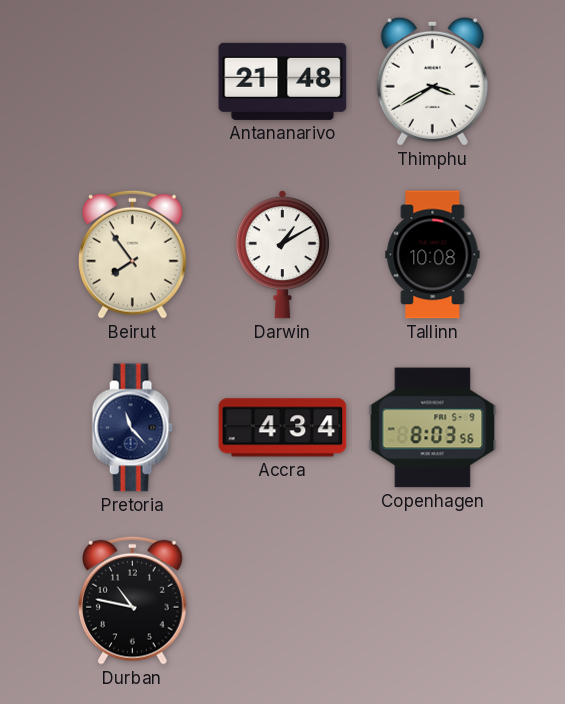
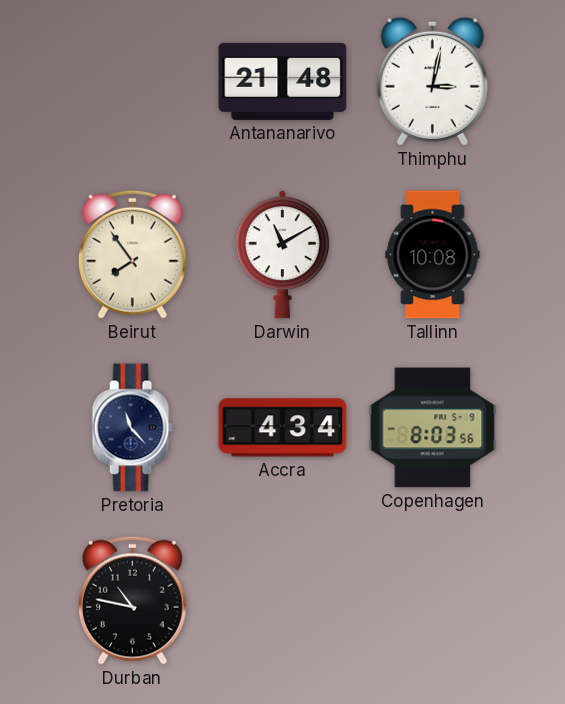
Thimphu: 3:40 -> 3:02 (432, 81)
Darwin: 1:10 -> 11:10 (282, 255)
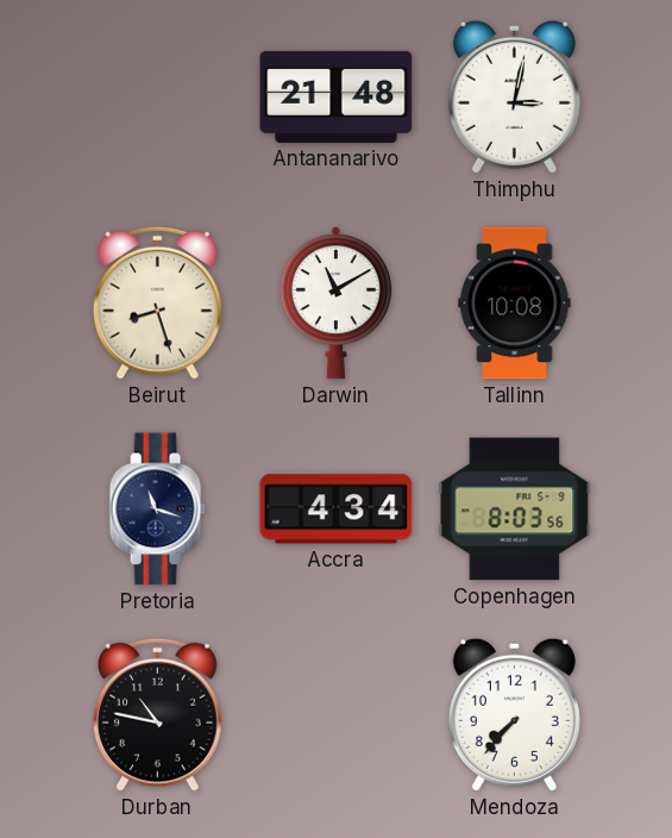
Beirut: 7:54 -> 8:27 (158, 302)
Pretoria: 11:23 -> 11:18 (157, 509)
Mendoza: none -> 7:37 (514, 714)
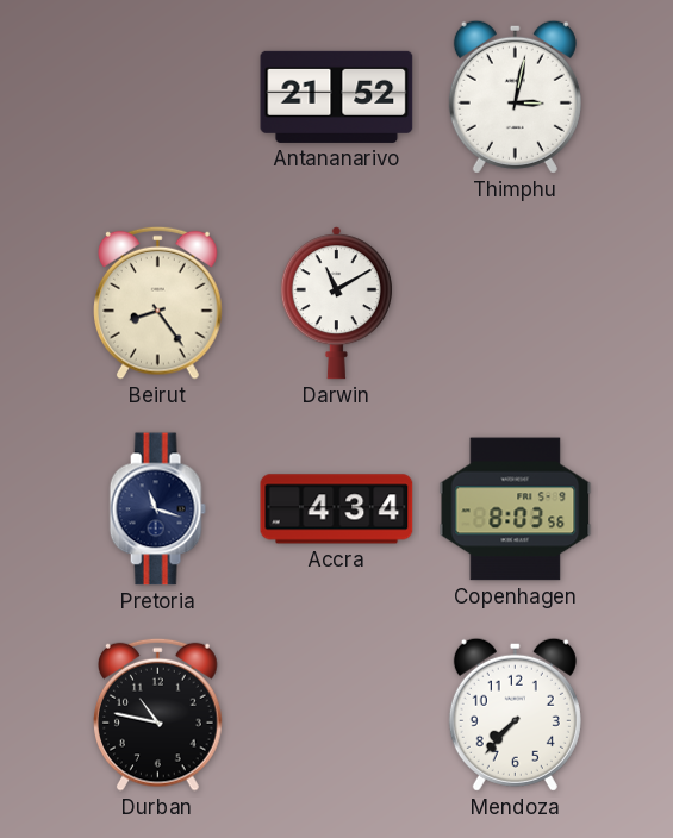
Antananarivo: 21:48 -> 21:52 (337, 96)
Beirut: 8:27 -> 8:24 (158, 302)
Tallinn: 10:08 -> none (515, 304)
